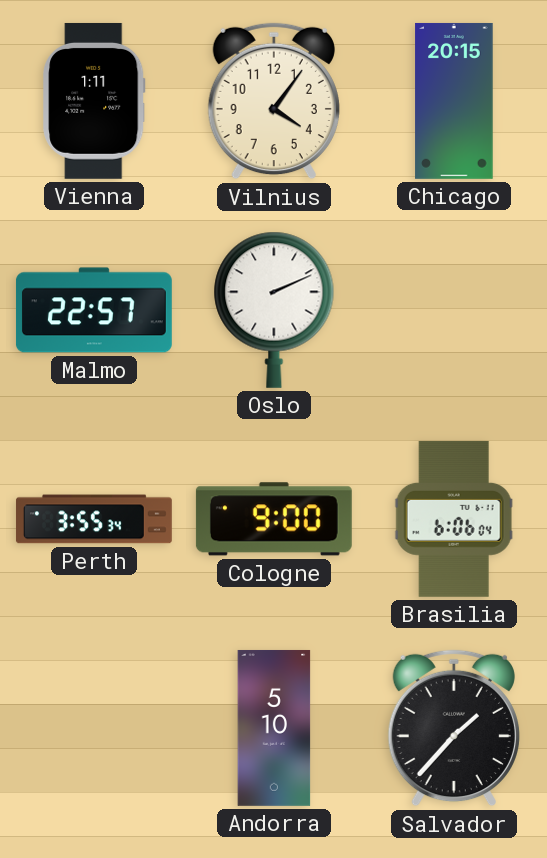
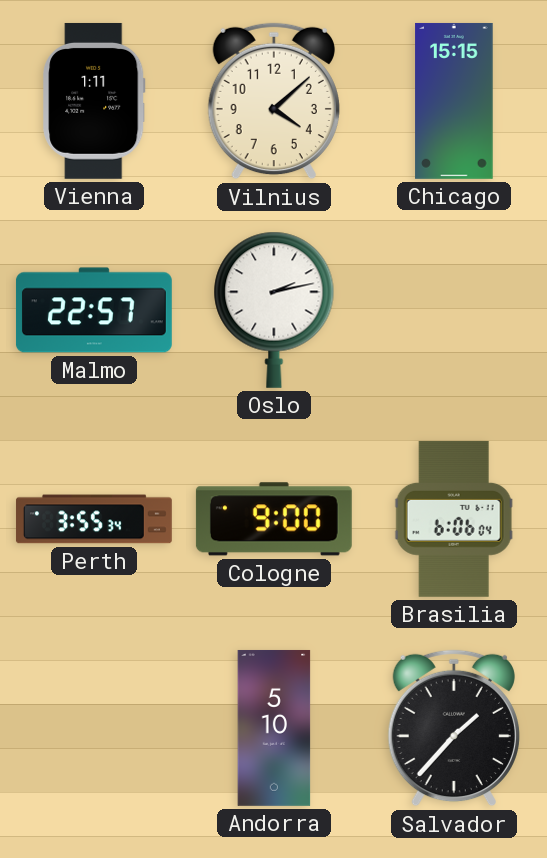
Vilnius: 4:06 -> 4:08 (274, 101)
Chicago: 20:15 -> 15:15 (454, 101)
Oslo: 2:11 -> 2:13 (274, 310)
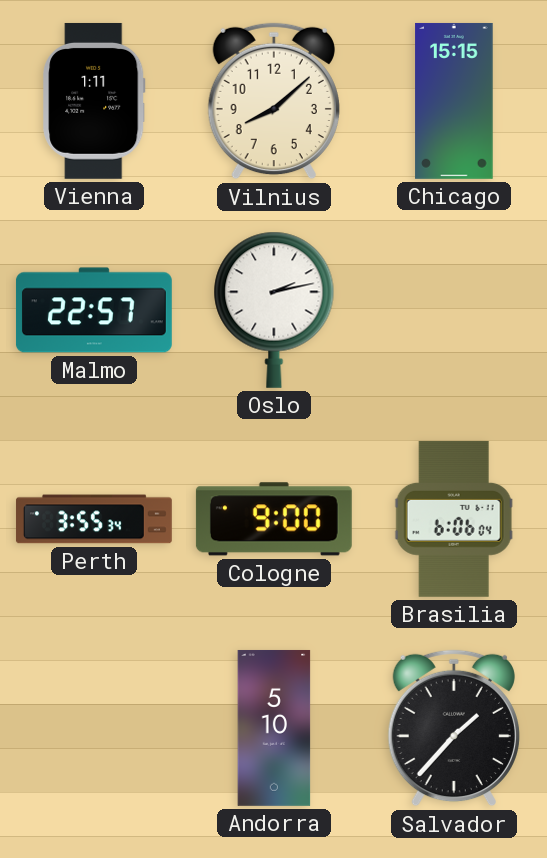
Vilnius: 4:08 -> 8:08 (274, 101)
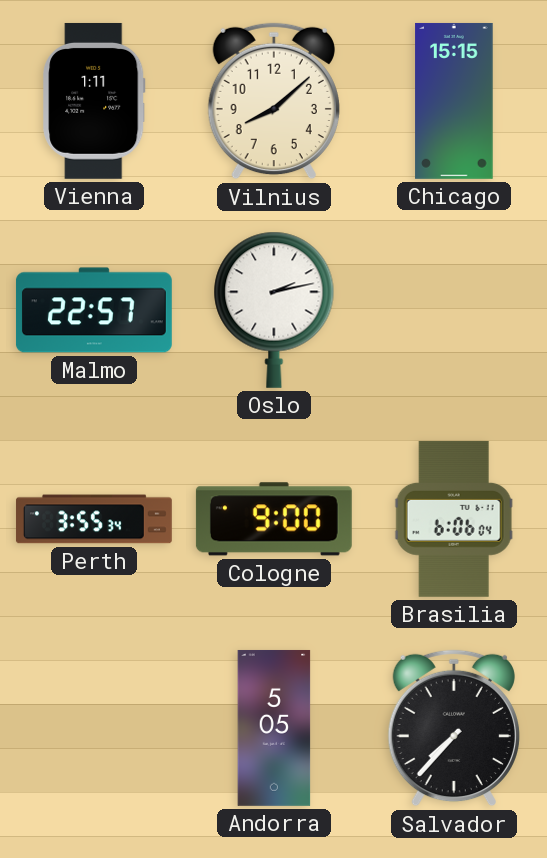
Andorra: 5:10 -> 5:05 (274, 728)
Salvador: 1:37 -> 7:37 (454, 728)
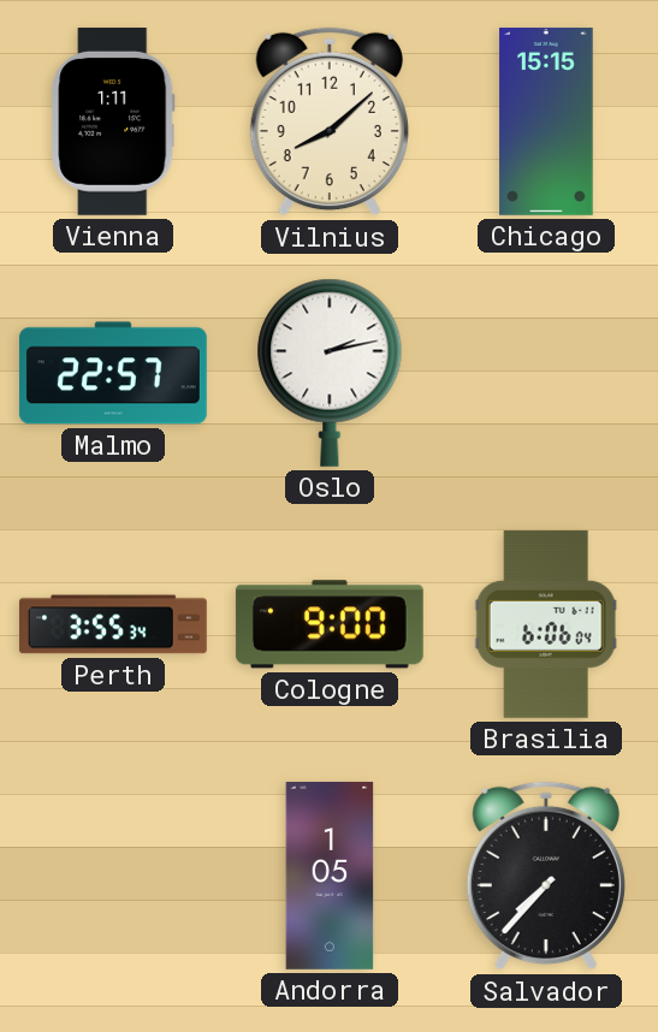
Andorra: 5:05 -> 1:05 (330, 876)
